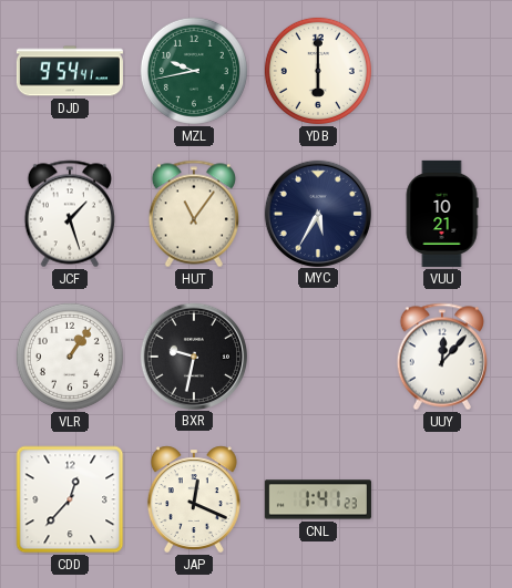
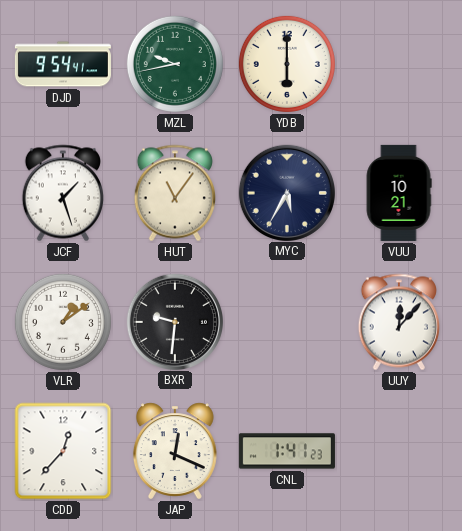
VLR: 1:06 -> 1:09 (63, 322)
BXR: 9:32 -> 9:31 (174, 321)
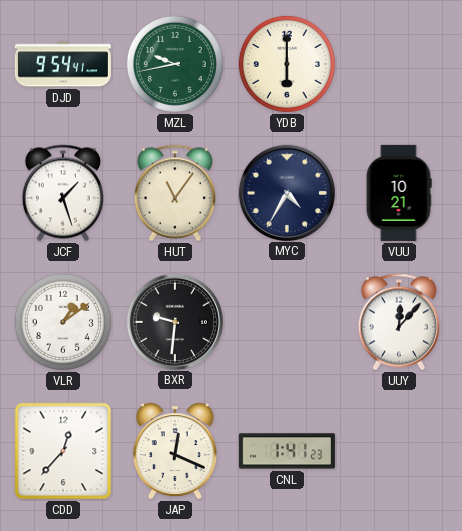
MYC: 5:35 -> 4:35 (286, 192)
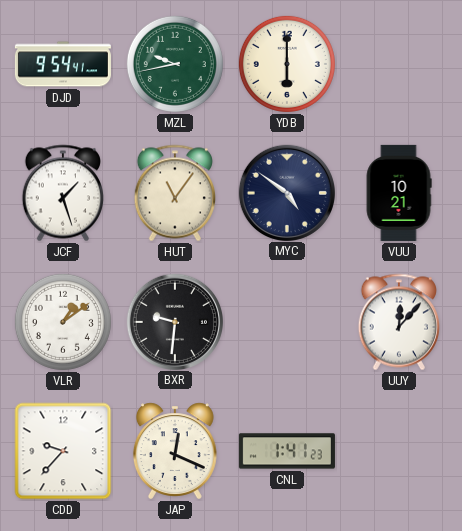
MYC: 4:35 -> 4:51 (286, 192)
CDD: 12:37 -> 9:37 (63, 451)
